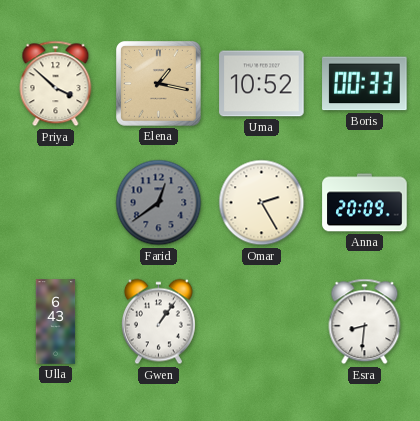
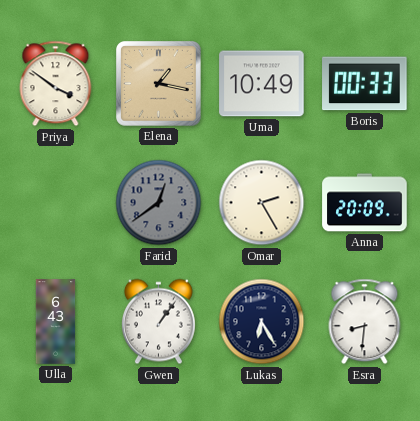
Priya: 3:52 -> 3:51 (56, 84)
Uma: 10:52 -> 10:49 (262, 84)
Lukas: none -> 6:25 (262, 322)
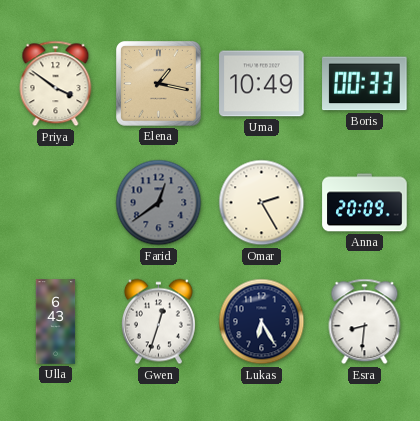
Gwen: 1:06 -> 12:33 (158, 322)
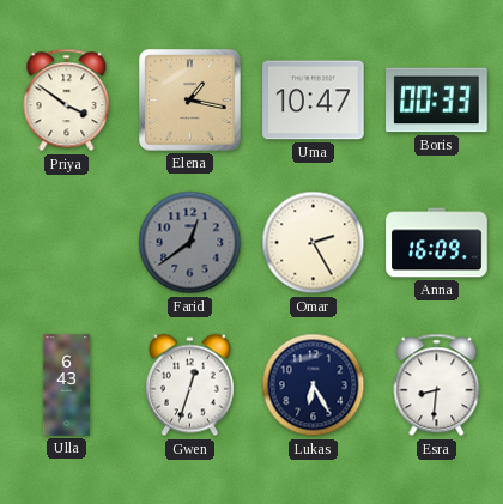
Uma: 10:49 -> 10:47 (314, 101)
Anna: 20:09 -> 16:09 (437, 243)
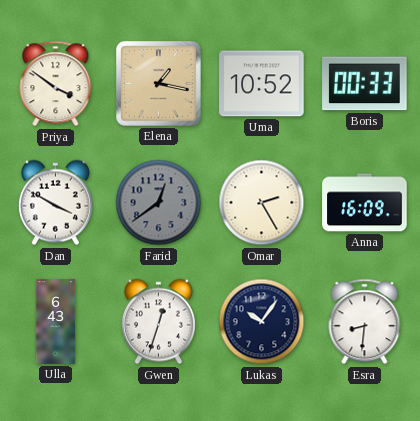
Uma: 10:47 -> 10:52 (262, 84)
Dan: none -> 3:50 (55, 203)
Lukas: 6:25 -> 10:06 (262, 322)
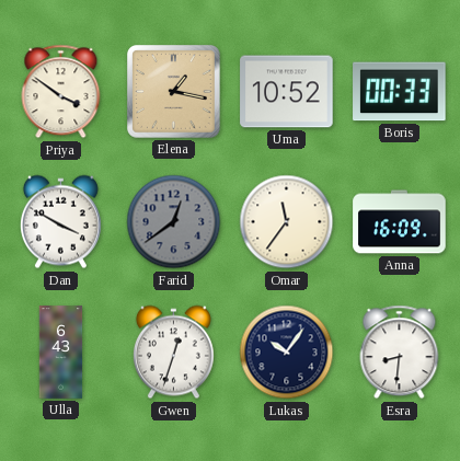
Omar: 2:25 -> 11:36 (287, 222)
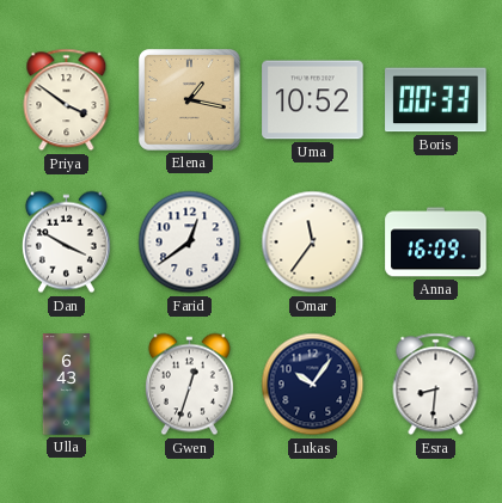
Farid dial: grey -> white (190, 243)
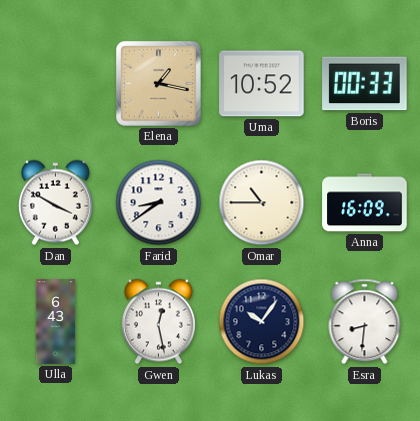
Priya: 3:51 -> none (67, 100)
Farid: 12:39 -> 8:39 (159, 203)
Omar: 11:36 -> 10:45 (262, 203)
Gwen: 12:33 -> 12:28 (158, 322)
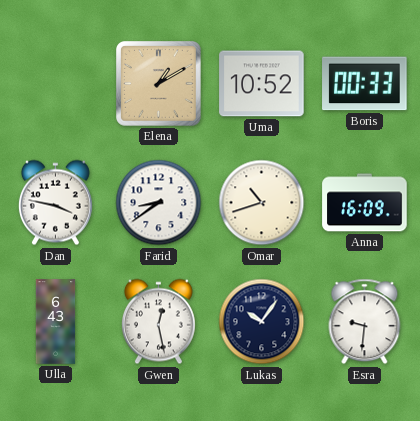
Elena: 1:17 -> 1:10 (159, 84)
Dan: 3:50 -> 3:47 (55, 203)
Omar: 10:45 -> 10:42 (262, 203)
Esra: 8:31 -> 9:31 (365, 322)
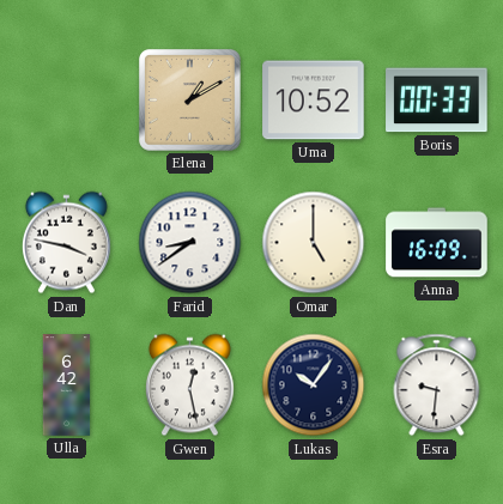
Omar: 10:42 -> 5:00 (314, 243)
Ulla: 6:43 -> 6:42 (67, 385)
